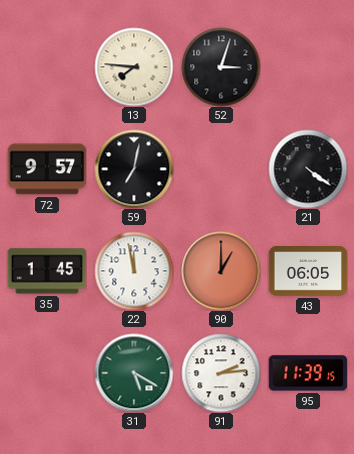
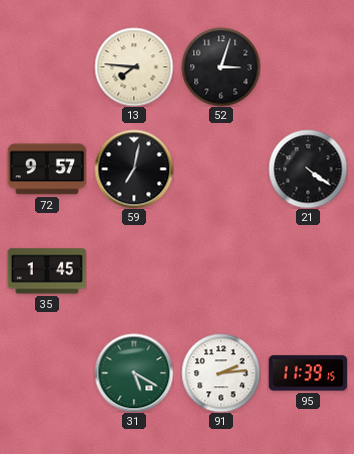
22: 11:58 -> none (134, 271)
90: 1:00 -> none (221, 271)
43: 06:05 -> none (308, 272)
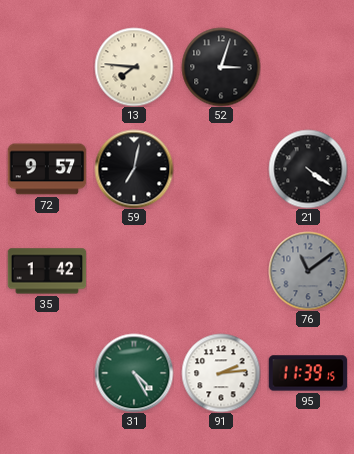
35: 1:45 -> 1:42 (47, 271)
76: none -> 11:09 (308, 271)
31: 5:20 -> 4:25 (134, 373)
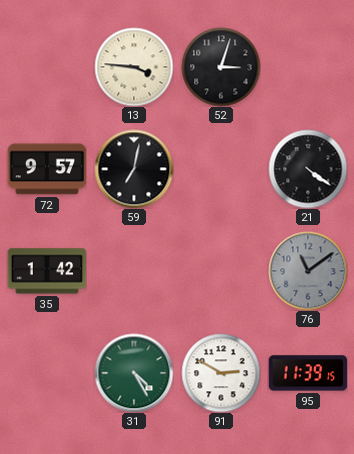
13: 7:46 -> 3:46 (134, 67)
91: 2:14 -> 2:50 (221, 373)
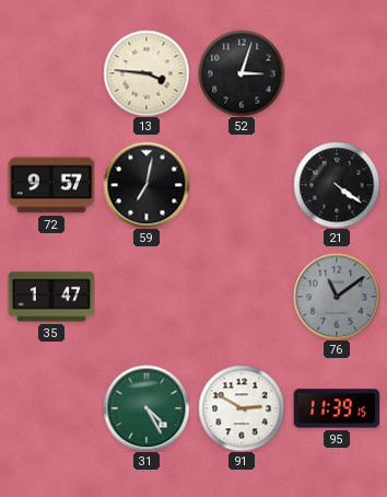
35: 1:42 -> 1:47 (51, 297)
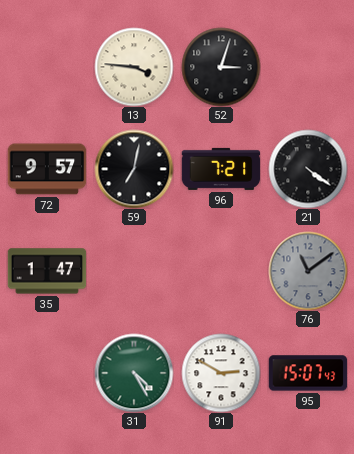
96: none -> 7:21 (221, 169)
95: 11:39 -> 15:07 (308, 373)
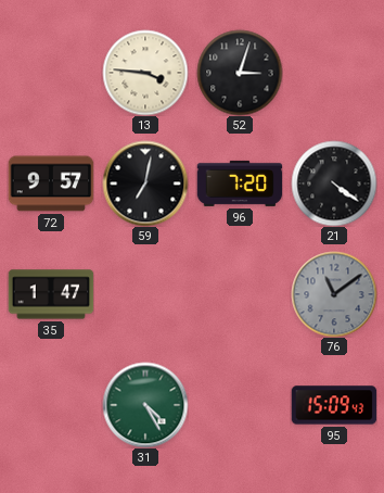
96: 7:21 -> 7:20 (240, 184)
91: 2:50 -> none (221, 373)
95: 15:07 -> 15:09 (334, 405)
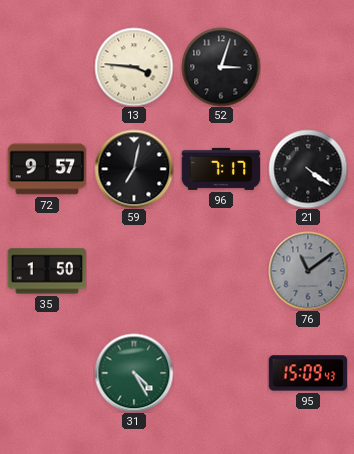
96: 7:20 -> 7:17 (221, 169)
35: 1:47 -> 1:50 (47, 271)
